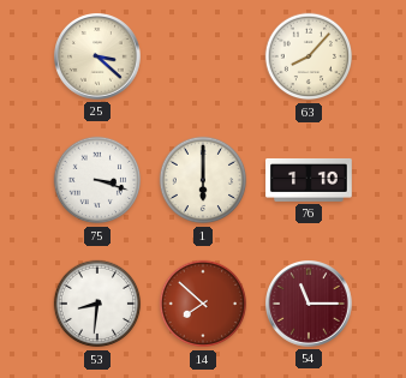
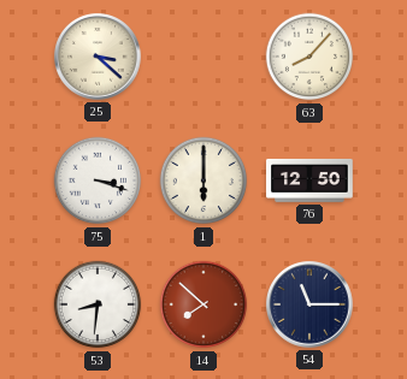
76: 1:10 -> 12:50 (309, 180)
54 dial: burgundy -> navy (311, 306)
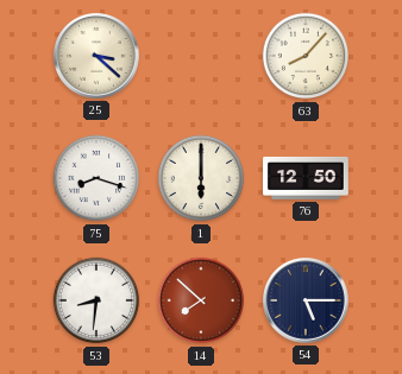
75: 3:18 -> 8:18 (96, 178)
54: 11:15 -> 5:15 (307, 302)
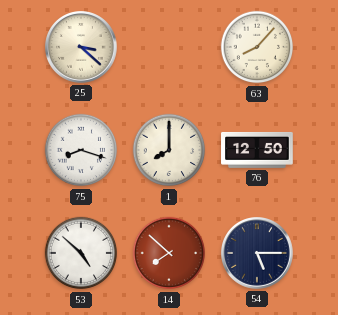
1: 6:00 -> 8:00 (169, 150)
53: 8:31 -> 4:52 (81, 253)
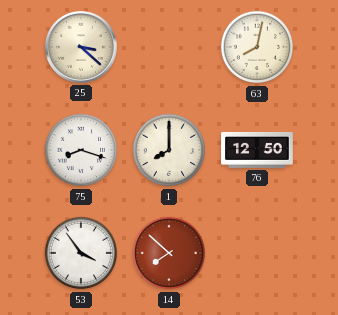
63: 8:07 -> 8:02 (257, 47)
53: 4:52 -> 3:54 (81, 253)
54: 5:15 -> none (258, 254)
